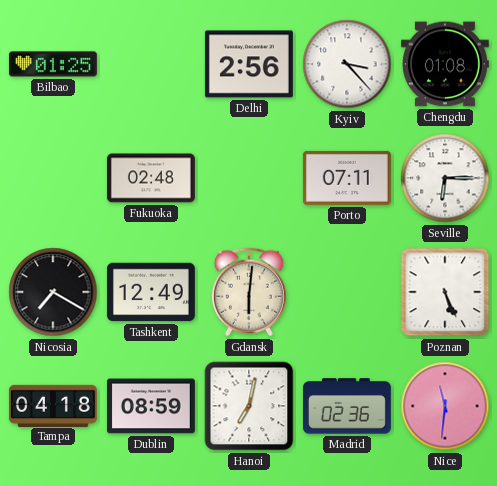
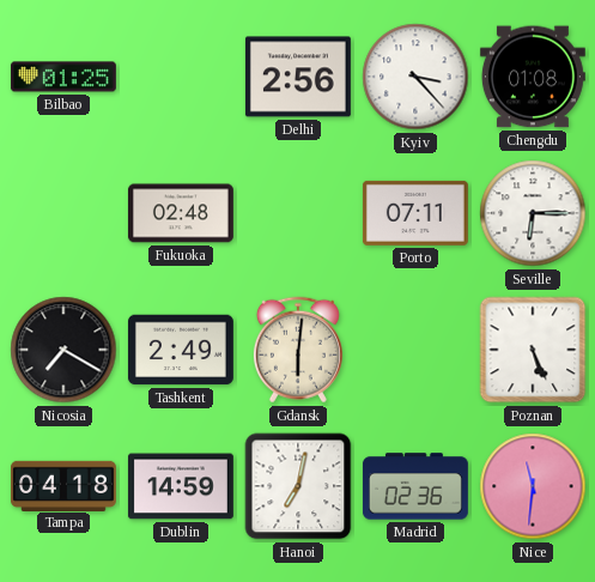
Tashkent: 12:49 -> 2:49 (181, 350)
Dublin: 08:59 -> 14:59 (181, 486)
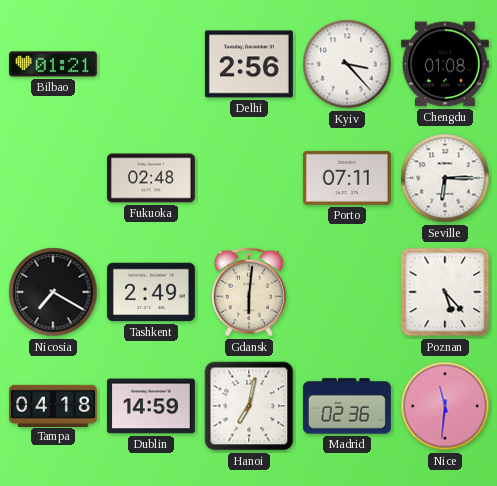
Bilbao: 01:25 -> 01:21 (53, 64)
Poznan: 5:26 -> 5:23 (445, 292)
